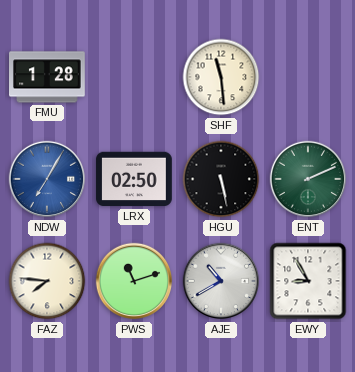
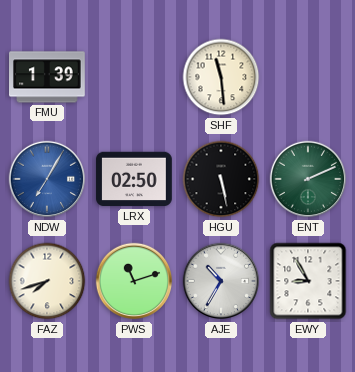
FMU: 1:28 -> 1:39 (48, 77)
FAZ: 7:46 -> 7:42 (47, 281)
AJE: 10:40 -> 10:35 (221, 281)
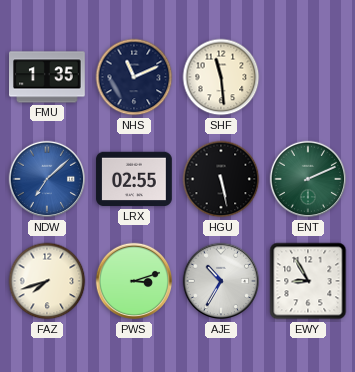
FMU: 1:39 -> 1:35 (48, 77)
NHS: none -> 11:11 (134, 77)
NDW: 7:05 -> 7:08 (47, 179)
LRX: 02:50 -> 02:55 (134, 179)
PWS: 11:12 -> 3:12 (134, 281)
